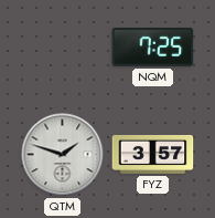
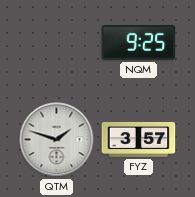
NQM: 7:25 -> 9:25 (139, 43)
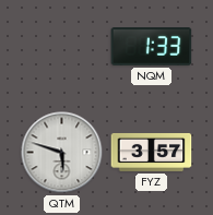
NQM: 9:25 -> 1:33 (152, 47)
QTM: 1:48 -> 5:48 (62, 153)
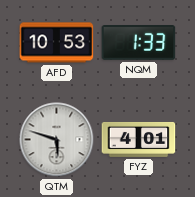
AFD: none -> 10:53 (57, 43)
FYZ: 3:57 -> 4:01 (139, 139)
